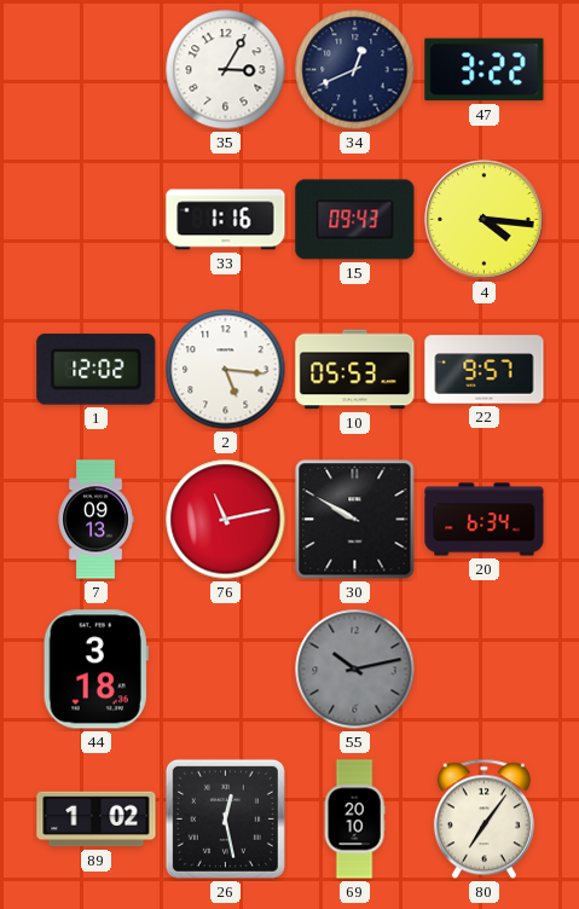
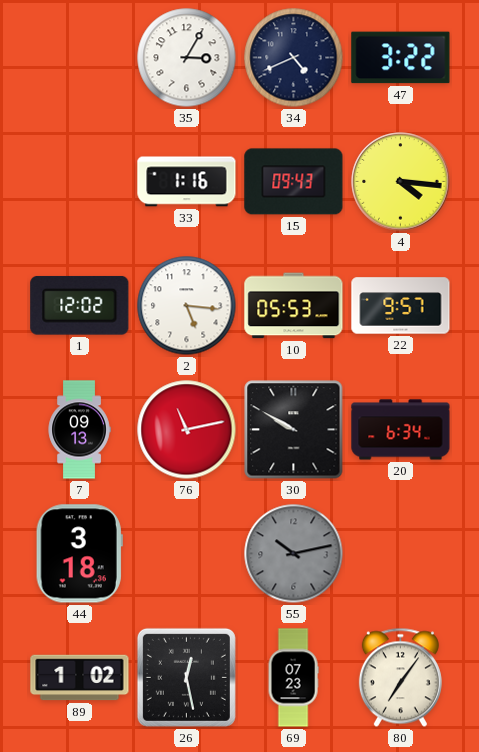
34: 12:41 -> 4:41 (294, 58)
69: 20:10 -> 07:23 (293, 678)
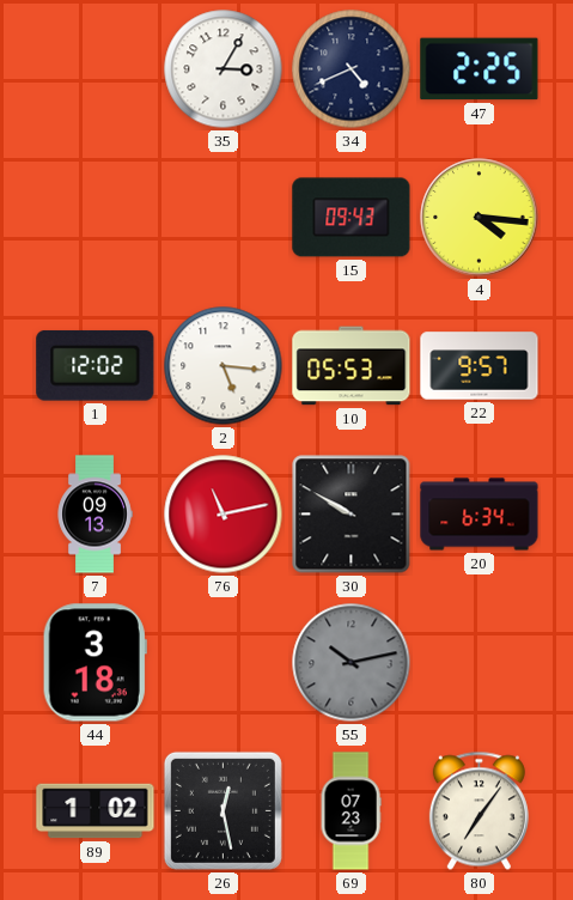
47: 3:22 -> 2:25 (480, 69)
33: 1:16 -> none (187, 182)
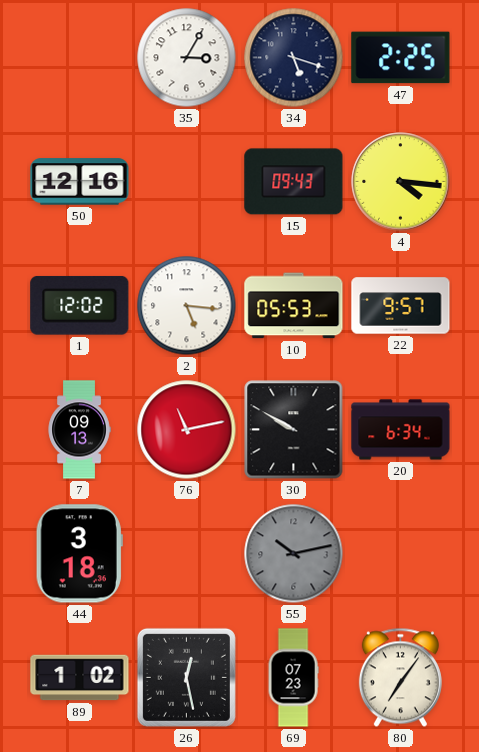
34: 4:41 -> 5:18 (294, 58)
50: none -> 12:16 (80, 182)
